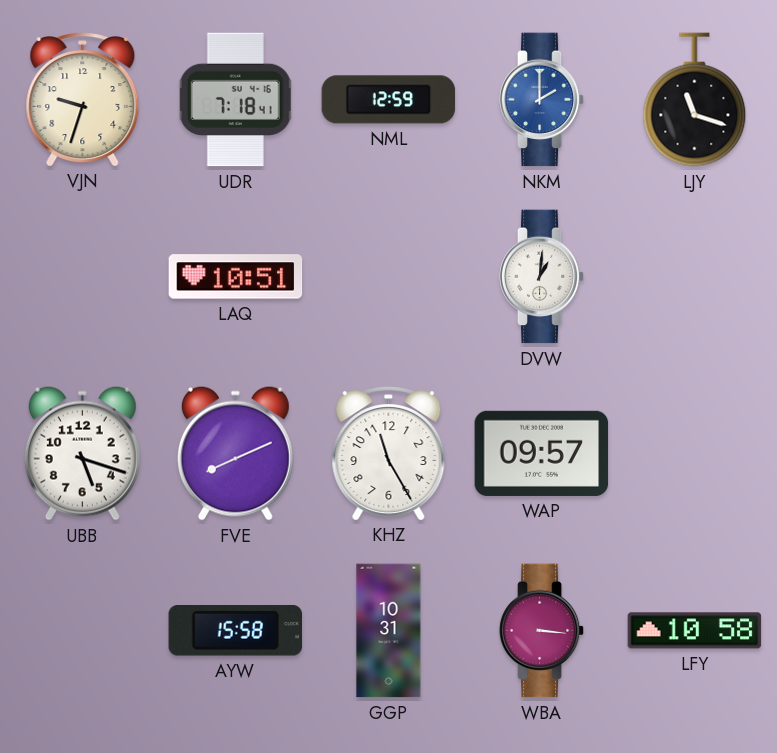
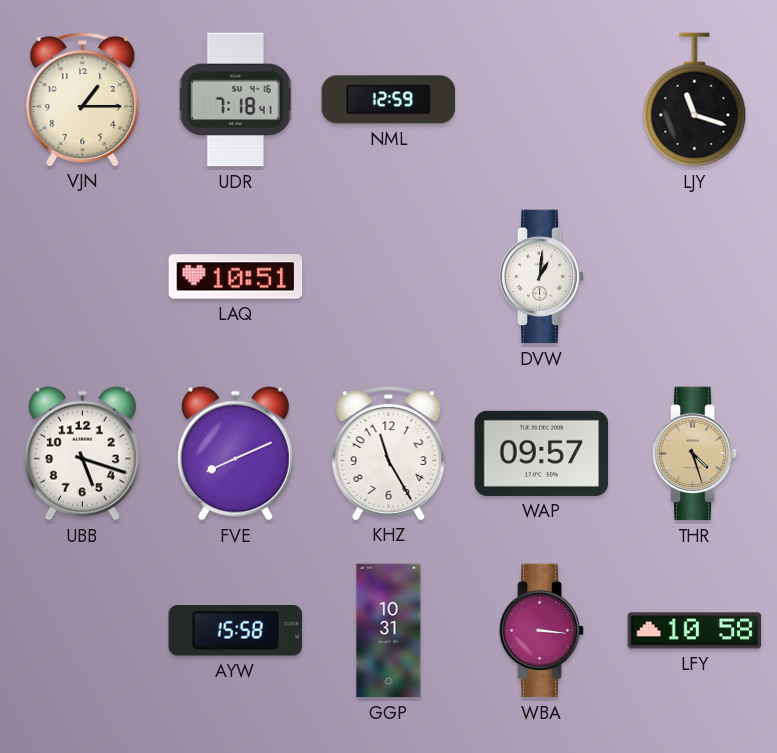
VJN: 9:33 -> 1:15 (83, 99)
NKM: 2:00 -> none (542, 100)
THR: none -> 4:27 (695, 454)
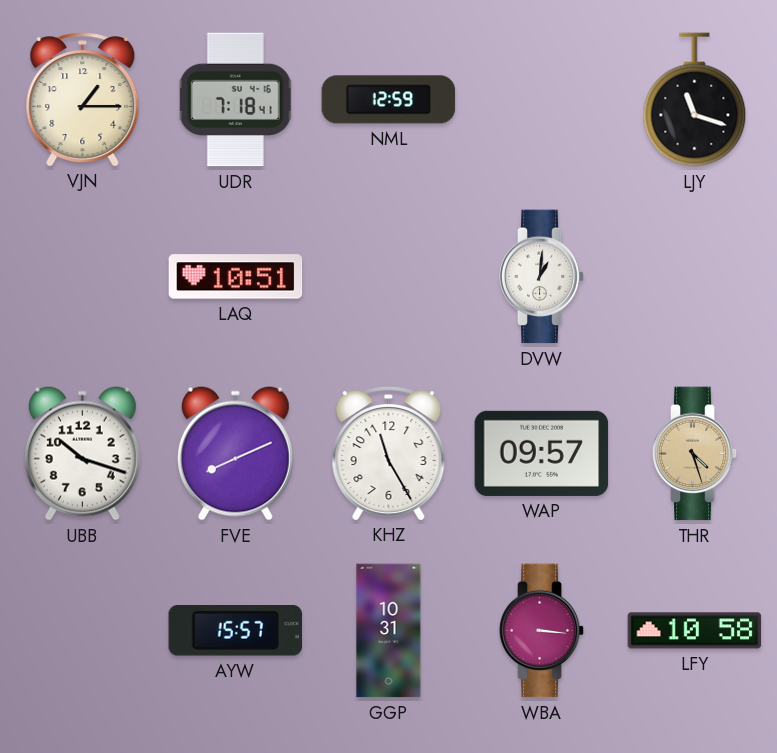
UBB: 5:18 -> 10:18 (82, 453)
AYW: 15:58 -> 15:57 (235, 631)
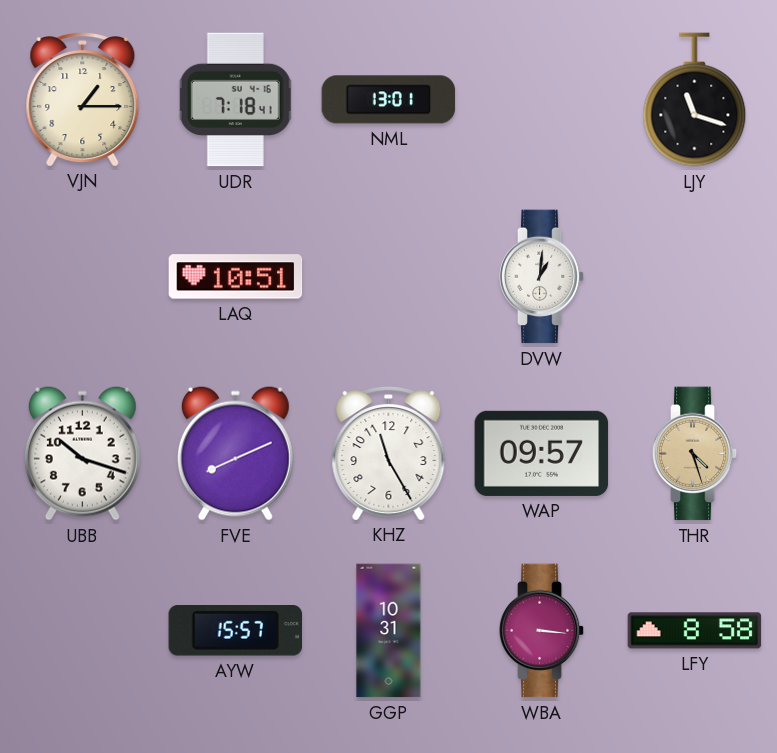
NML: 12:59 -> 13:01 (389, 100)
LFY: 10:58 -> 8:58 (695, 631)
